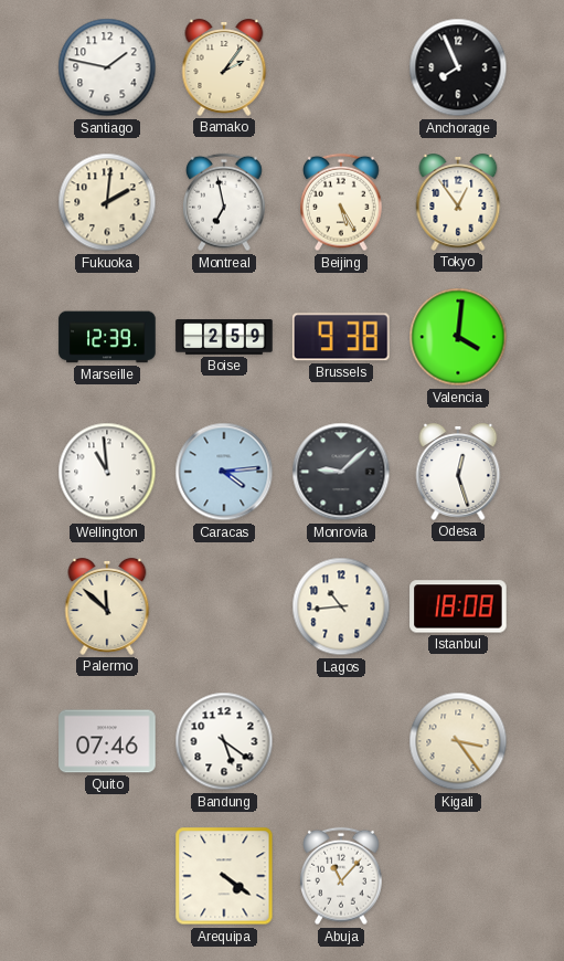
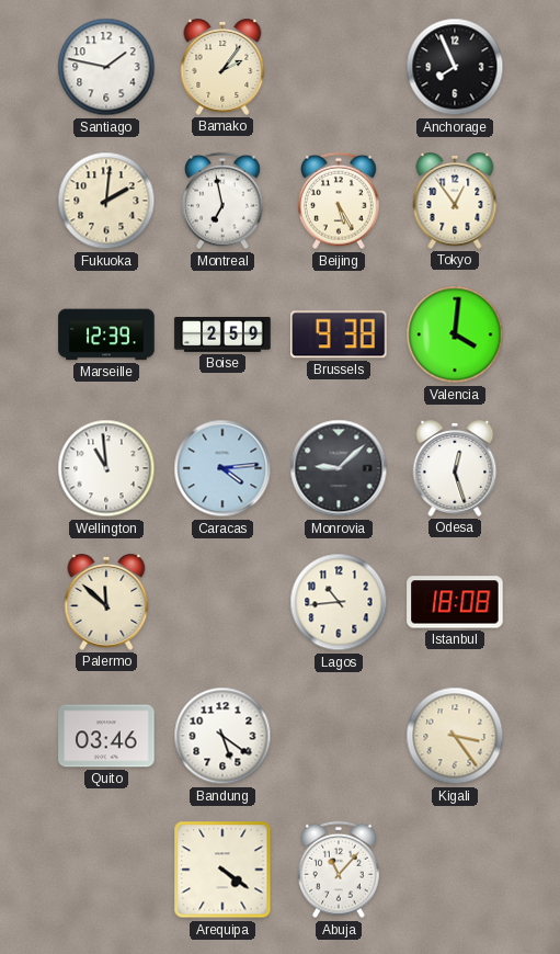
Quito: 07:46 -> 03:46 (106, 736)
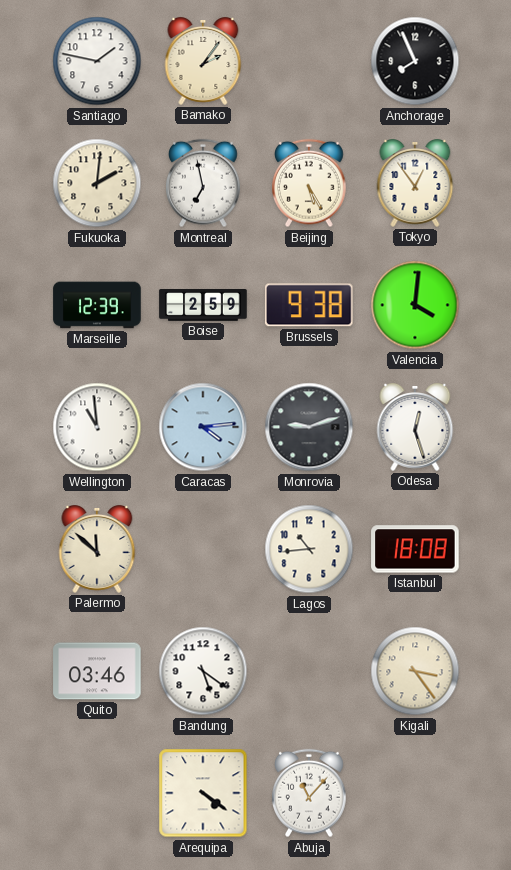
Monrovia: 9:08 -> 9:12 (309, 427)
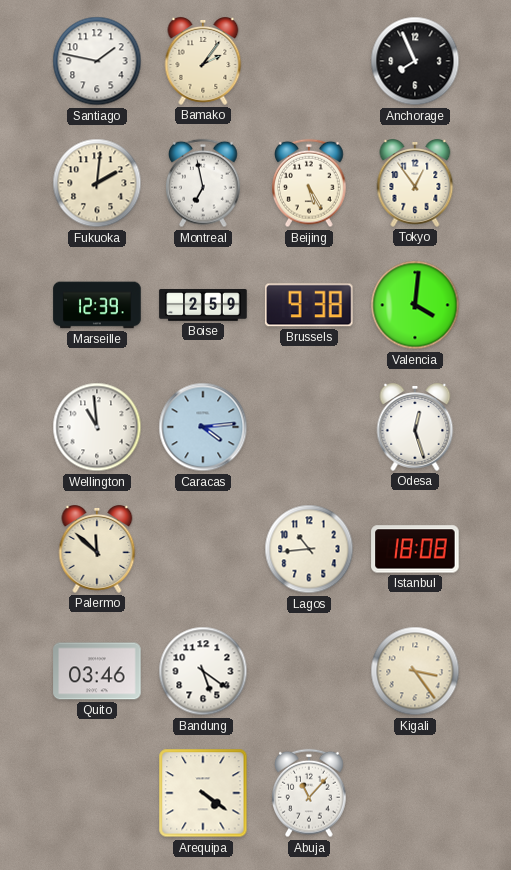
Monrovia: 9:12 -> none (309, 427)
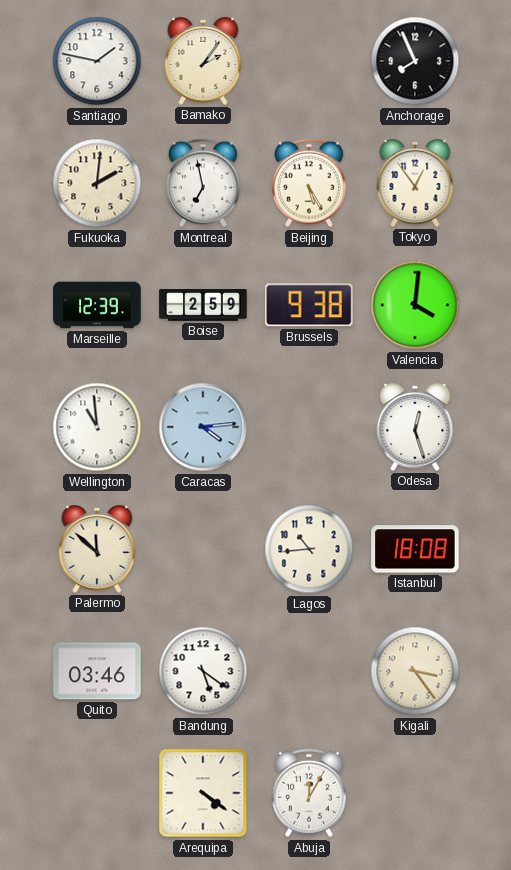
Abuja: 11:07 -> 12:05 (310, 793)
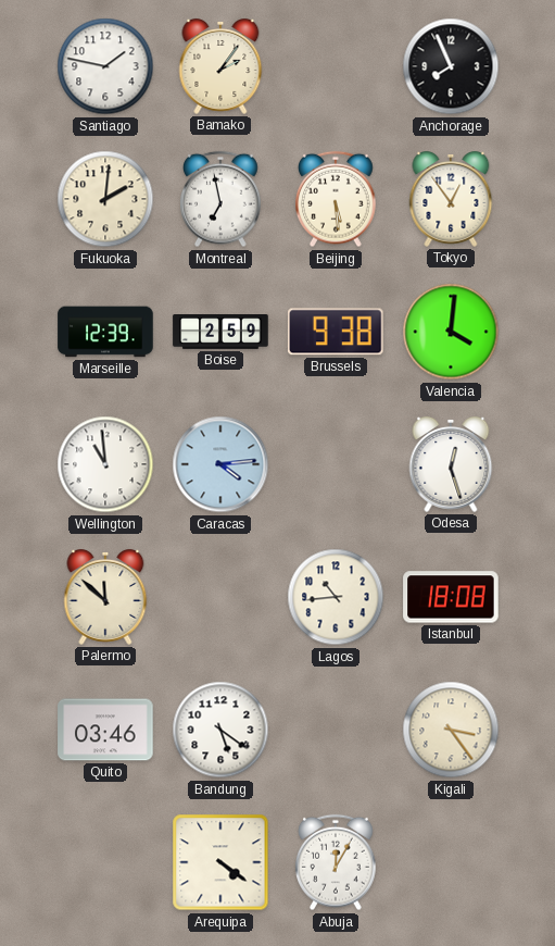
Beijing: 5:25 -> 5:29 (337, 199)
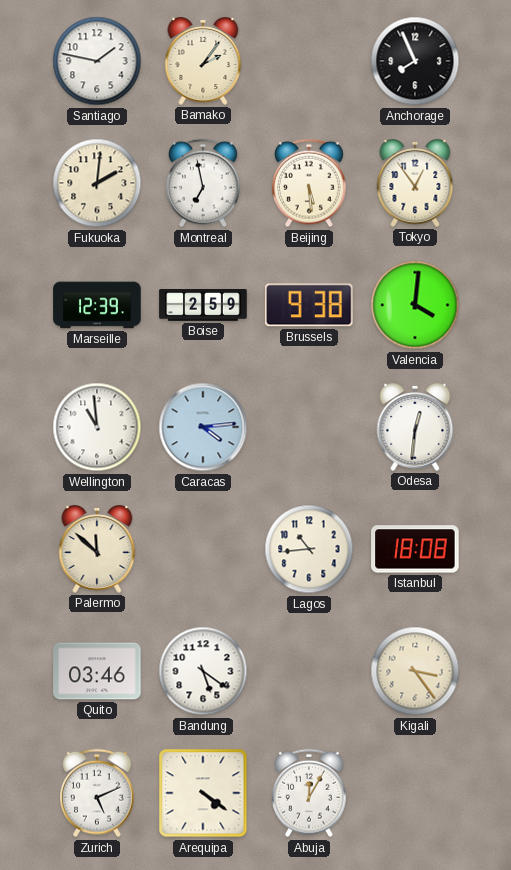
Odesa: 12:27 -> 12:31 (415, 428)
Zurich: none -> 5:11 (98, 793)
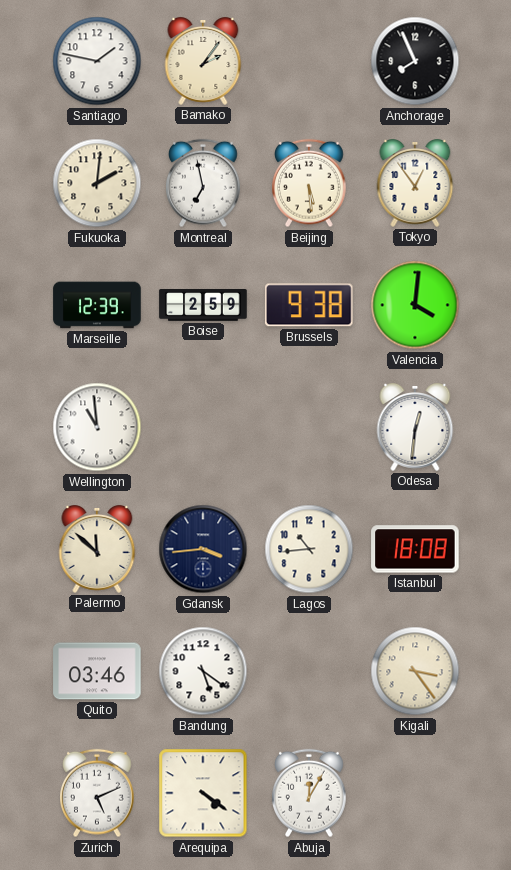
Caracas: 4:14 -> none (203, 427)
Gdansk: none -> 3:44 (203, 549)
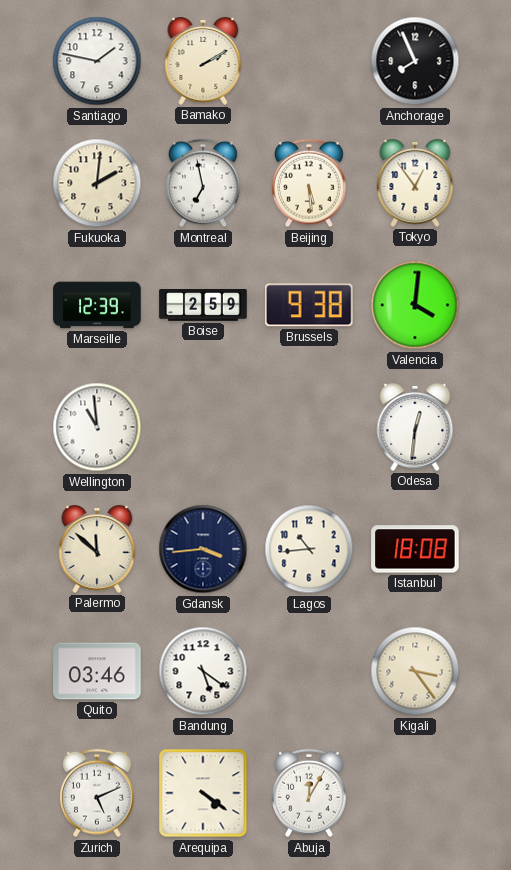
Bamako: 2:06 -> 2:10 (203, 62)
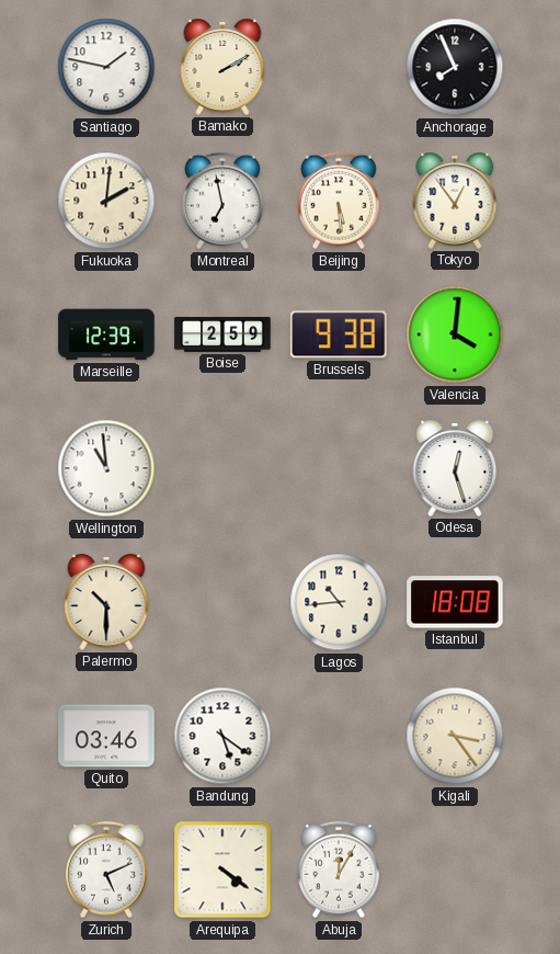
Odesa: 12:31 -> 12:27 (455, 469)
Palermo: 11:52 -> 10:30 (106, 603)
Gdansk: 3:44 -> none (203, 549)
